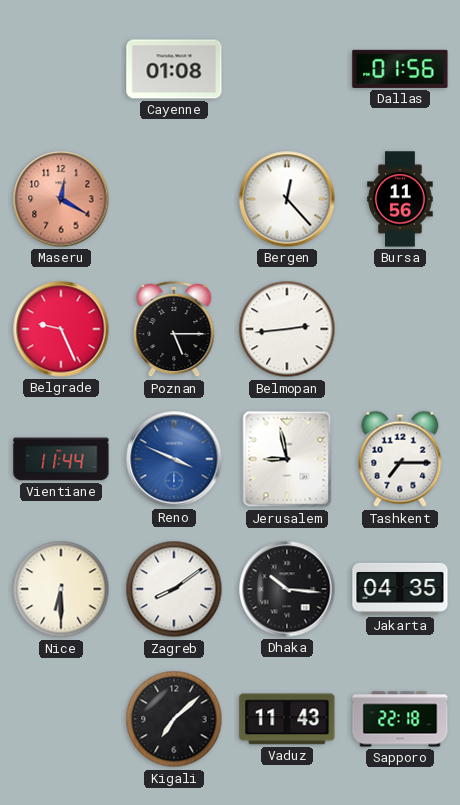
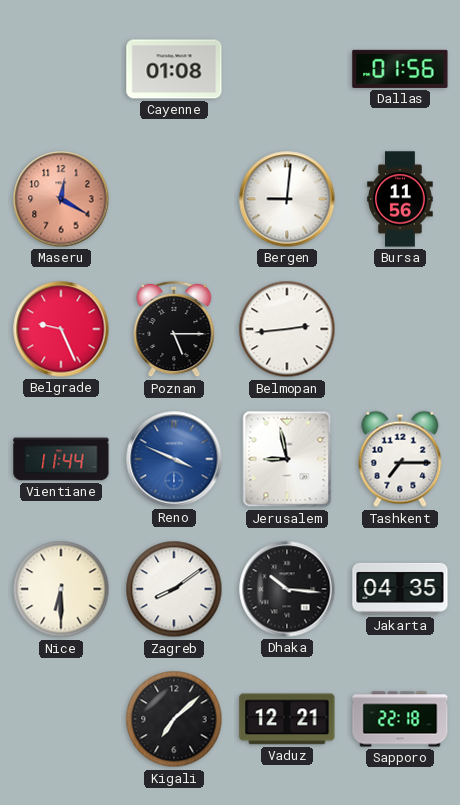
Bergen: 12:23 -> 9:01 (287, 199)
Vaduz: 11:43 -> 12:21 (287, 719)
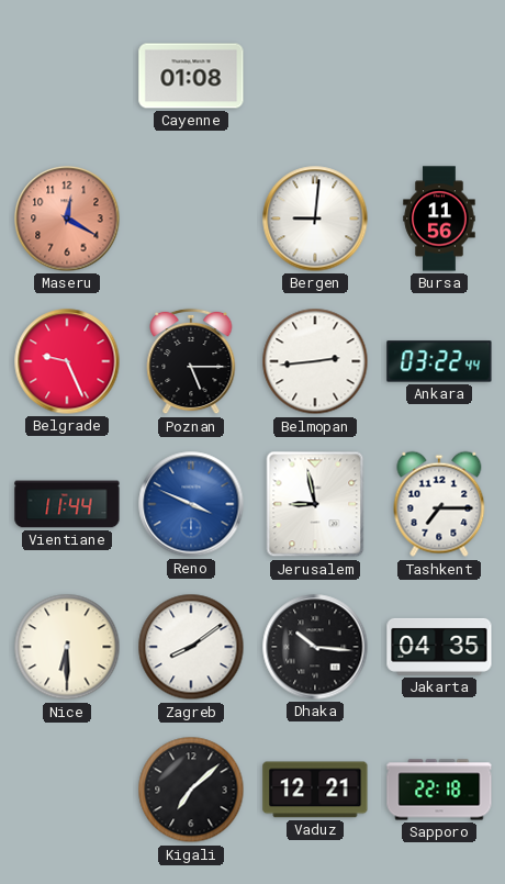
Dallas: 01:56 -> none (400, 69)
Ankara: none -> 03:22 (439, 361)
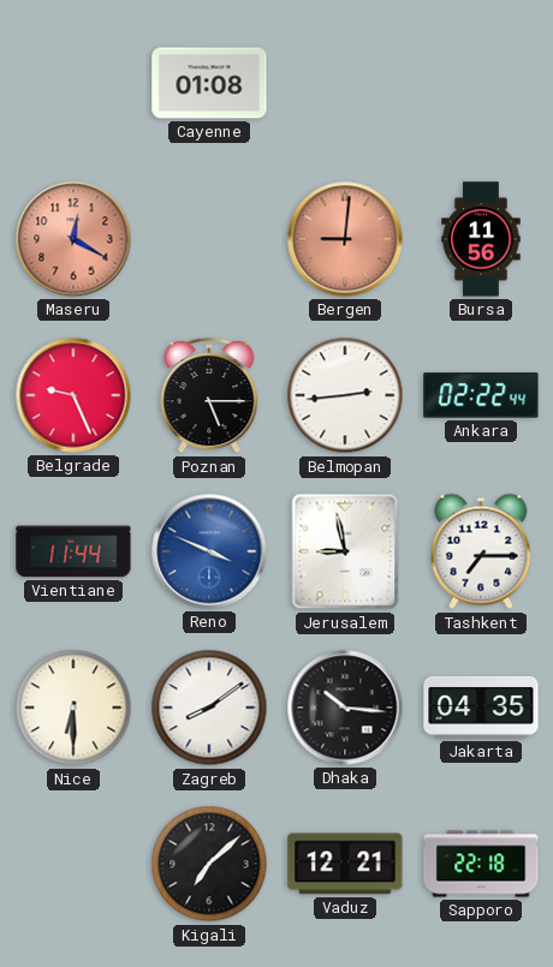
Bergen dial: white -> salmon (345, 239)
Ankara: 03:22 -> 02:22 (481, 395)
